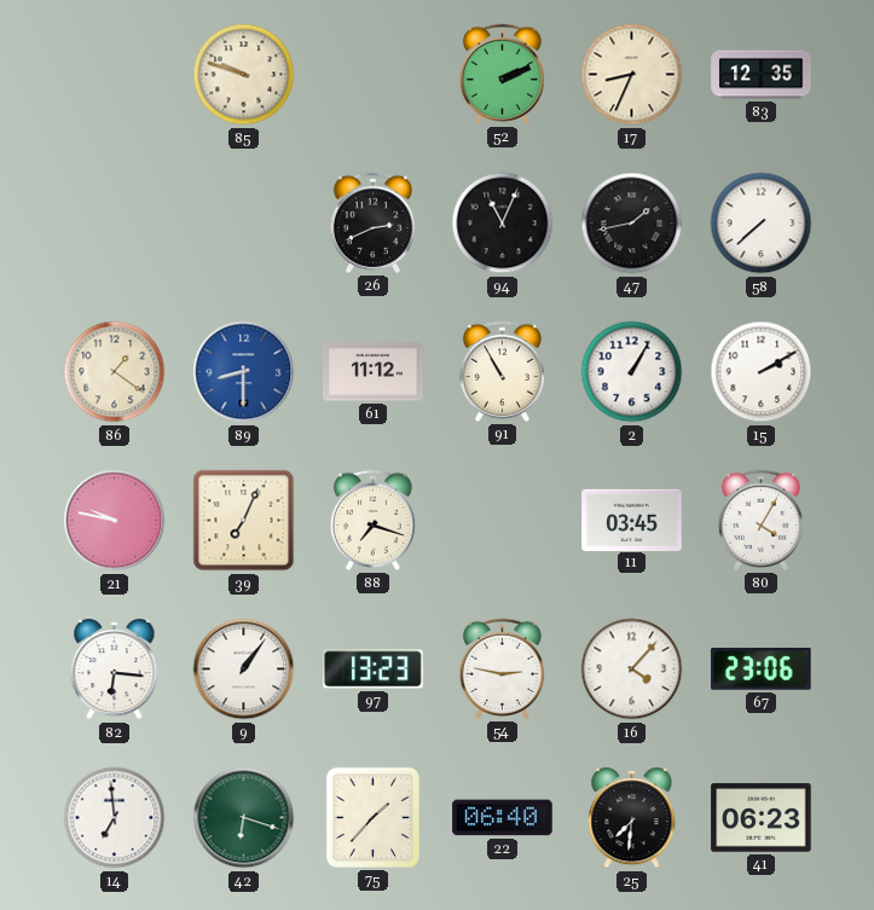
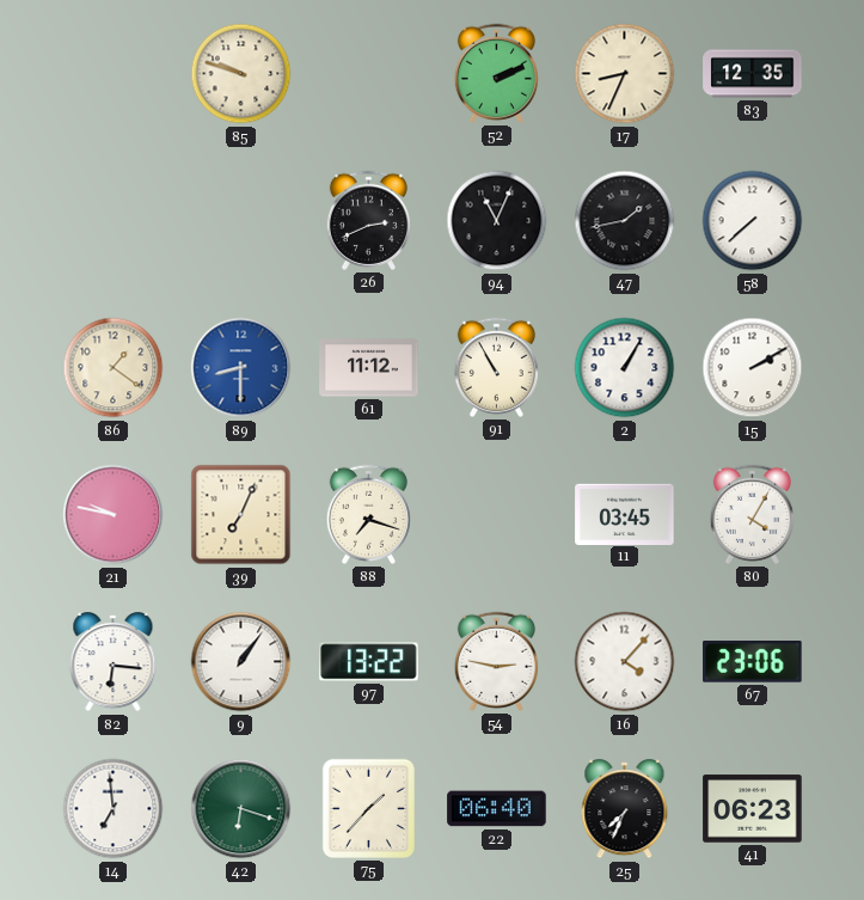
97: 13:23 -> 13:22 (369, 662)
25: 7:31 -> 7:34 (625, 809)
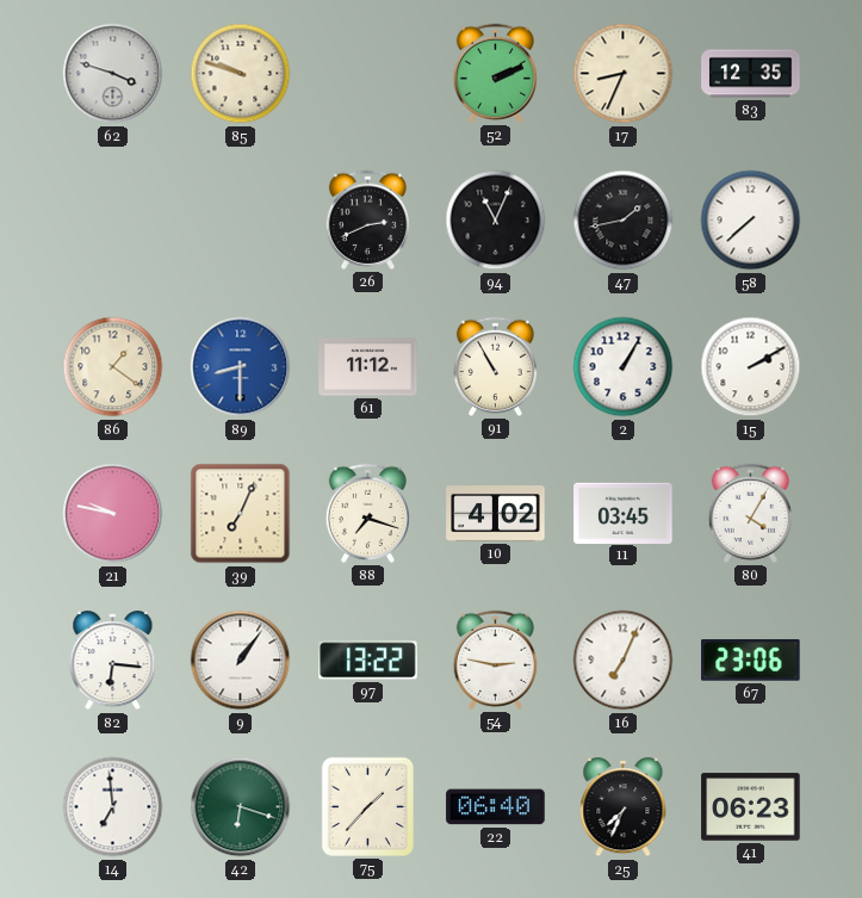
62: none -> 3:48 (113, 74)
10: none -> 4:02 (496, 514)
16: 4:07 -> 7:04 (624, 661)
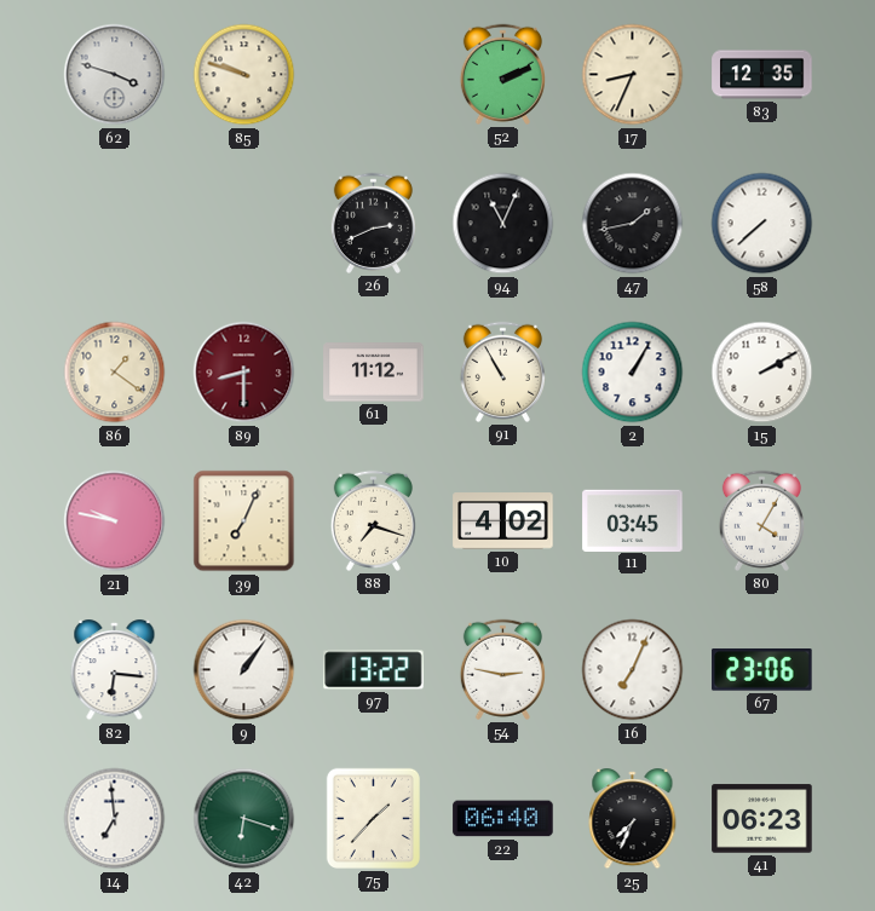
89 dial: blue -> burgundy (244, 373)
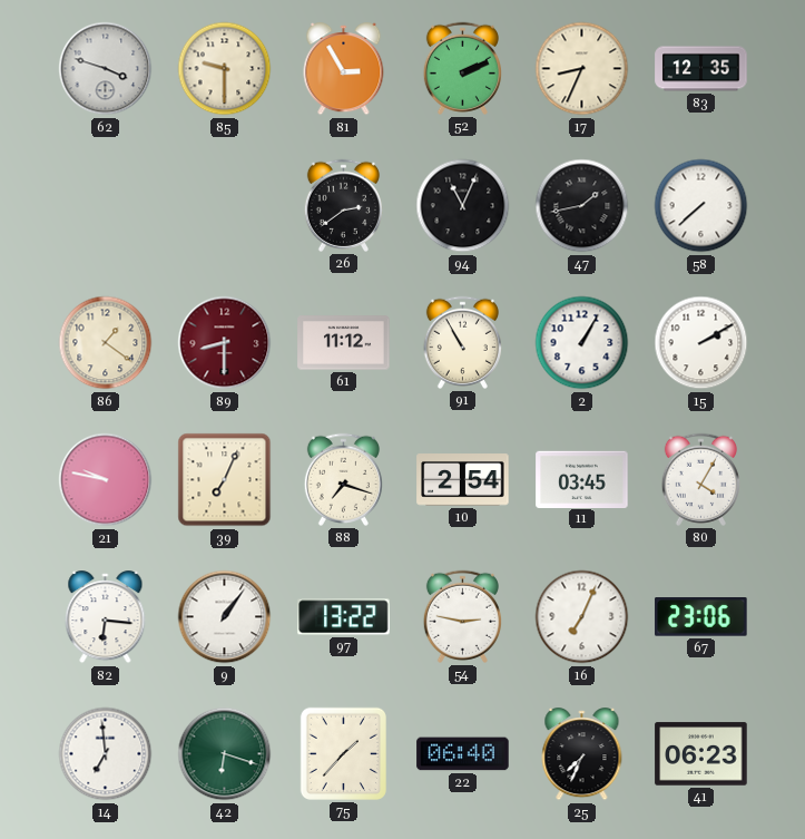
85: 9:48 -> 9:30 (225, 69)
81: none -> 2:55 (344, 69)
26: 2:41 -> 2:39 (343, 205)
10: 4:02 -> 2:54 (463, 480)
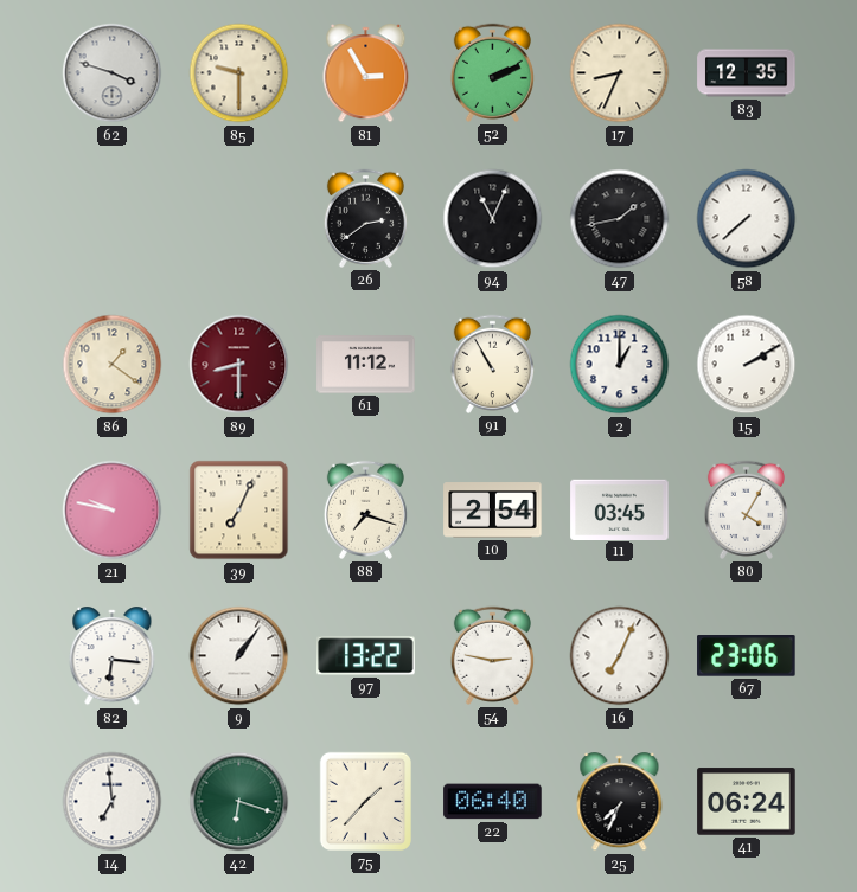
2: 1:05 -> 1:00 (620, 365)
41: 06:23 -> 06:24 (747, 802)
